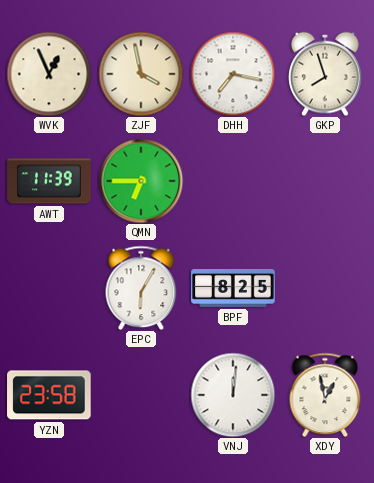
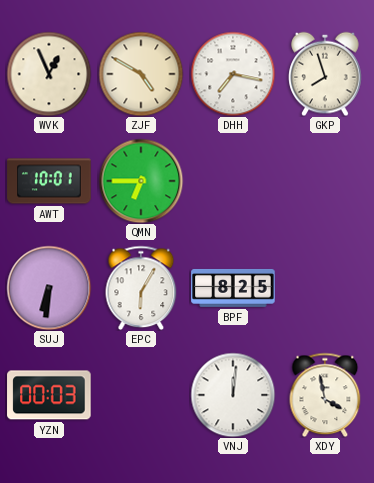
ZJF: 3:58 -> 4:50 (141, 74)
AWT: 11:39 -> 10:01 (49, 181)
SUJ: none -> 6:31 (49, 288)
YZN: 23:58 -> 00:03 (49, 395)
XDY: 12:58 -> 3:58 (325, 395)
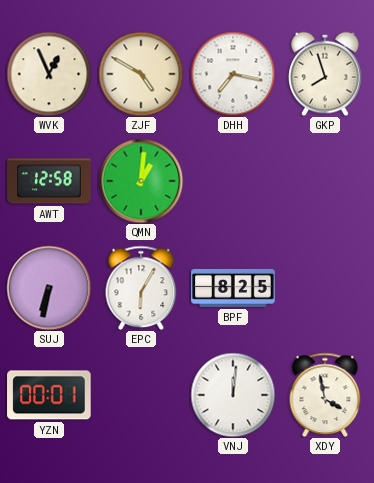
AWT: 10:01 -> 12:58 (49, 181)
QMN: 6:45 -> 1:01 (141, 181)
SUJ: 6:31 -> 6:32 (49, 288)
YZN: 00:03 -> 00:01 (49, 395)
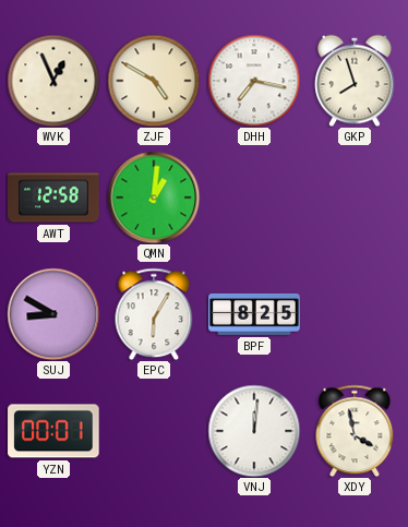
SUJ: 6:32 -> 8:50 (53, 314)
